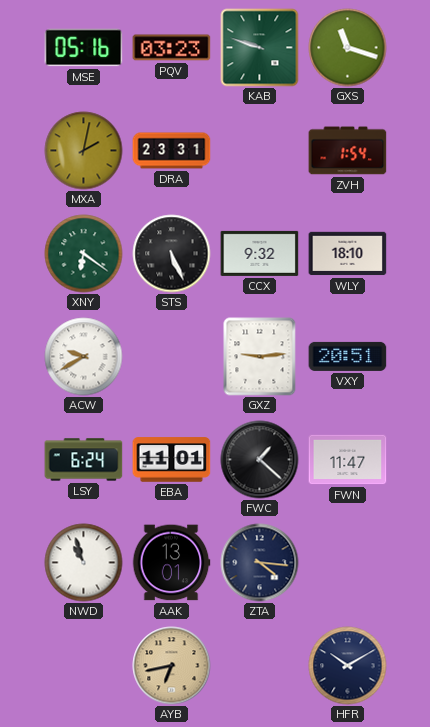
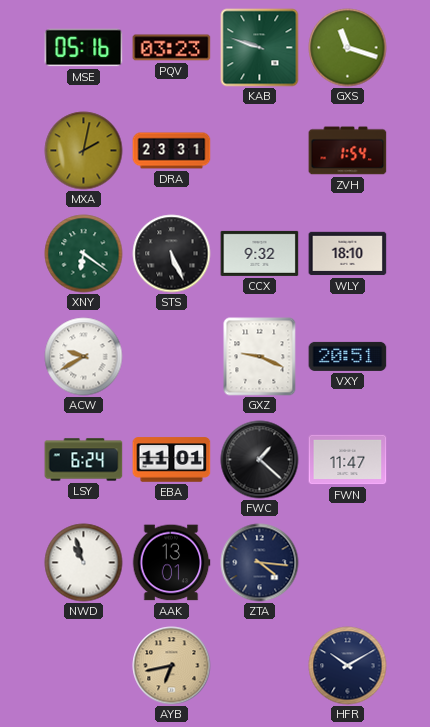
GXZ: 9:14 -> 9:19 (260, 357)
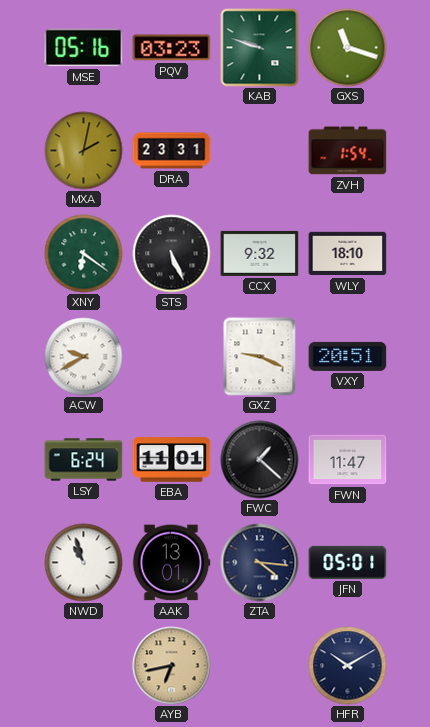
JFN: none -> 05:01 (348, 562)
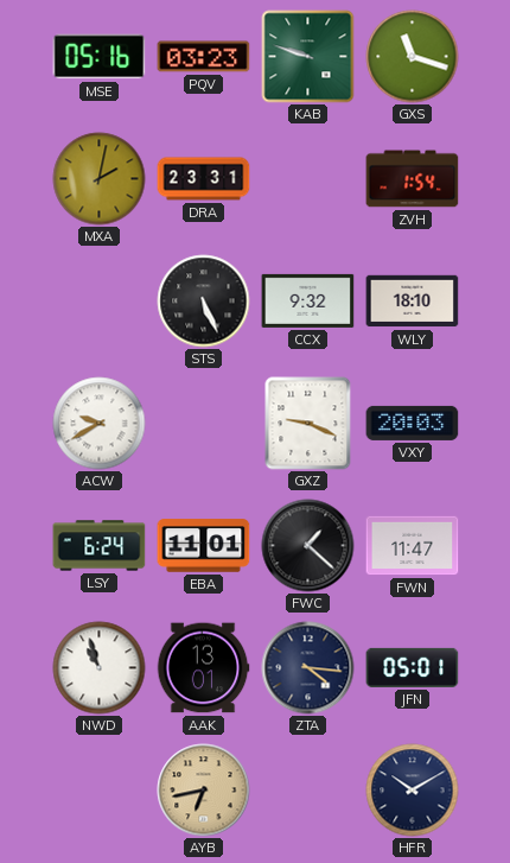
XNY: 6:21 -> none (84, 254)
VXY: 20:51 -> 20:03 (413, 423)
